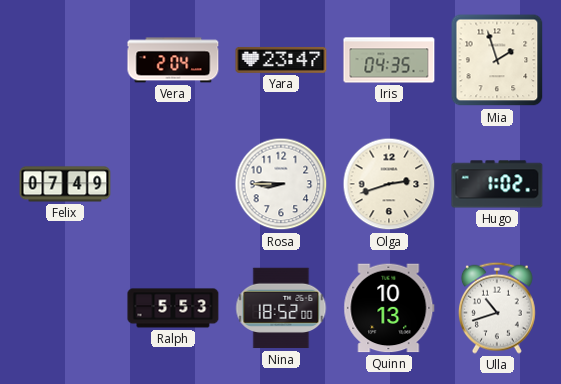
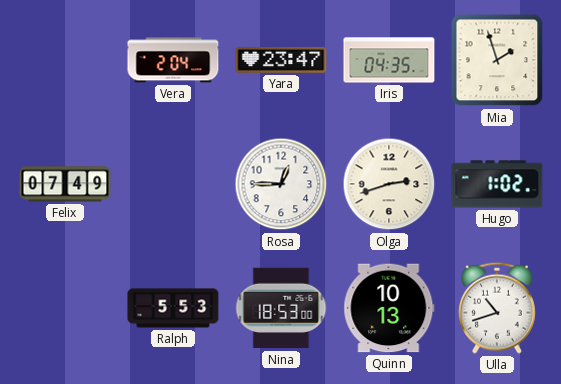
Rosa: 8:45 -> 12:45 (281, 184)
Nina: 18:52 -> 18:53 (281, 308)
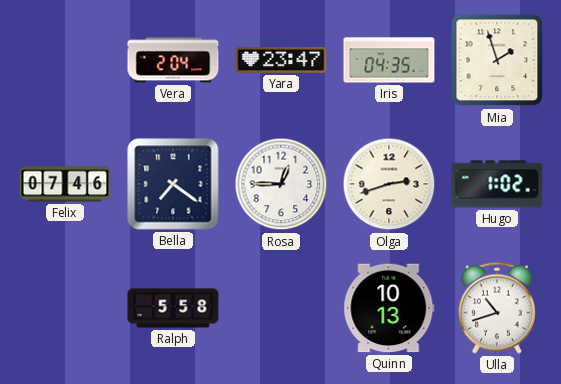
Felix: 07:49 -> 07:46 (65, 184)
Bella: none -> 7:21 (173, 184)
Ralph: 5:53 -> 5:58 (173, 308)
Nina: 18:53 -> none (281, 308)
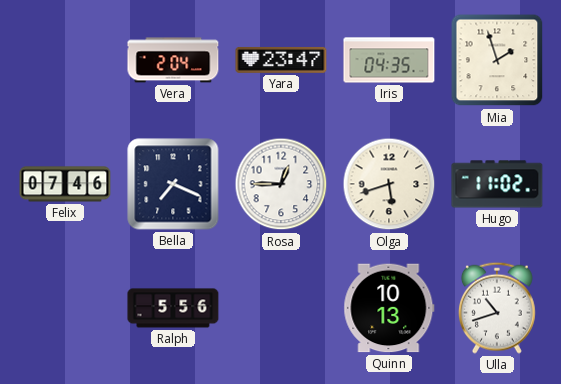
Bella: 7:21 -> 7:19 (173, 184)
Olga: 2:42 -> 5:42 (389, 184)
Hugo: 1:02 -> 11:02 (497, 184)
Ralph: 5:58 -> 5:56 (173, 308)
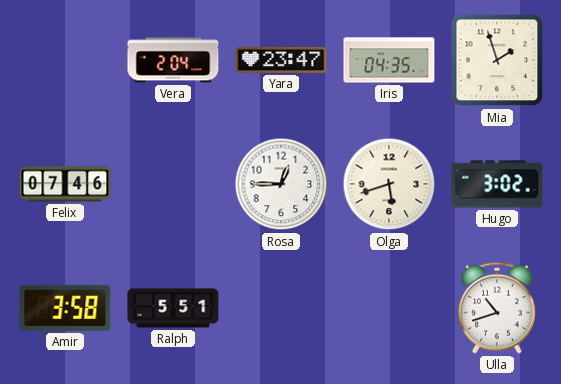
Bella: 7:19 -> none (173, 184)
Hugo: 11:02 -> 3:02 (497, 184)
Amir: none -> 3:58 (65, 308)
Ralph: 5:56 -> 5:51 (173, 308)
Quinn: 10:13 -> none (389, 308)
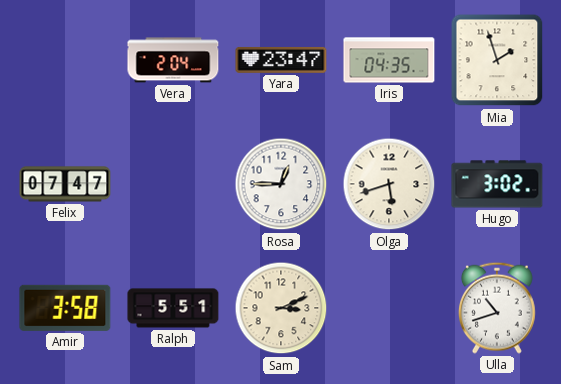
Felix: 07:46 -> 07:47 (65, 184)
Sam: none -> 3:11 (281, 308)
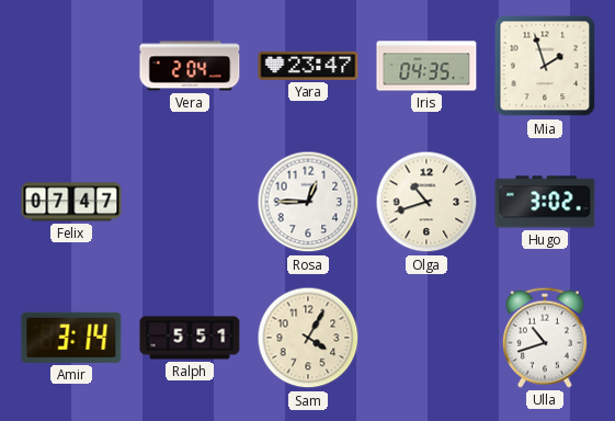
Olga: 5:42 -> 10:42 (426, 202)
Amir: 3:58 -> 3:14 (71, 338)
Sam: 3:11 -> 4:05 (308, 338)
